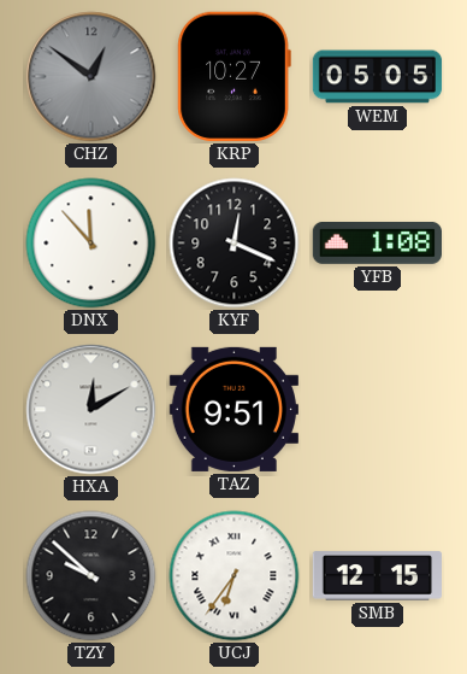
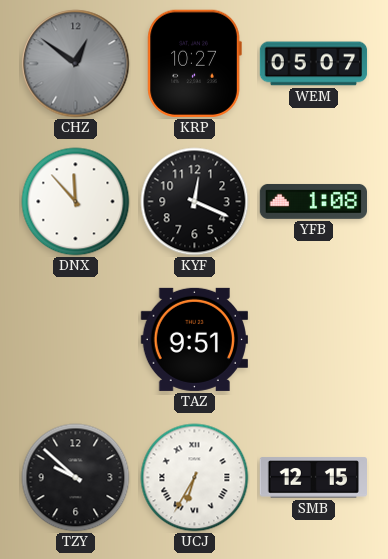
WEM: 05:05 -> 05:07 (314, 64)
HXA: 12:10 -> none (91, 410)
UCJ: 6:36 -> 6:35 (195, 478)
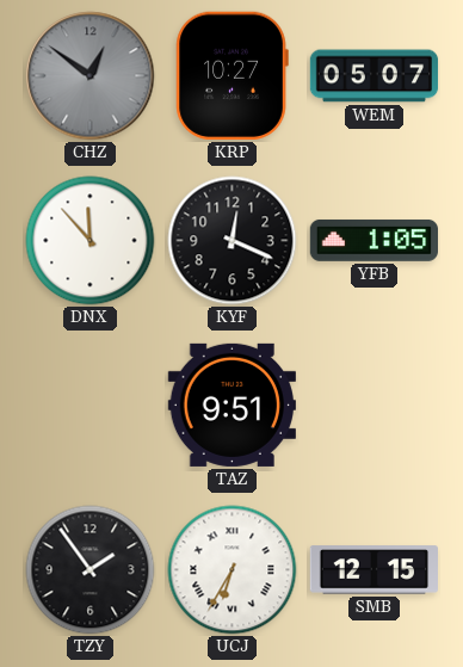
YFB: 1:08 -> 1:05 (374, 240)
TZY: 9:52 -> 1:54 (91, 570)
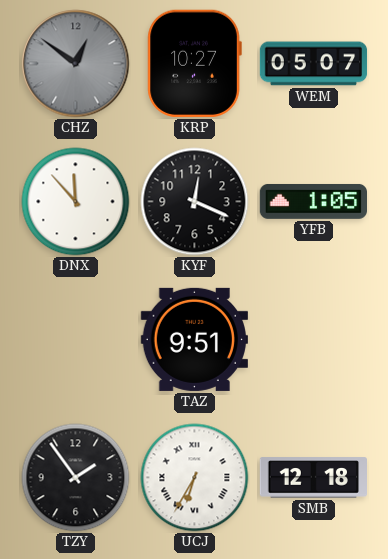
SMB: 12:15 -> 12:18 (313, 478)
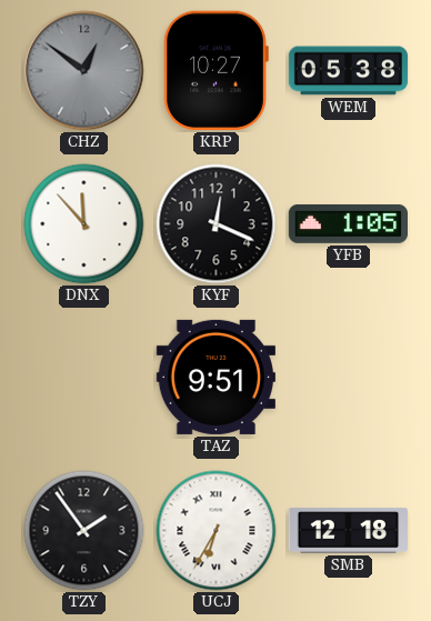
WEM: 05:07 -> 05:38 (349, 71)
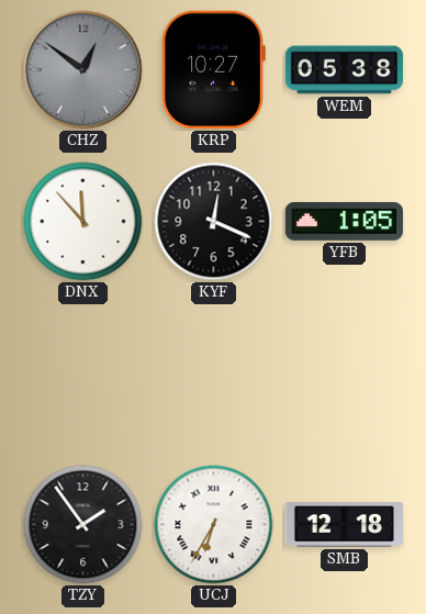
TAZ: 9:51 -> none (215, 377)
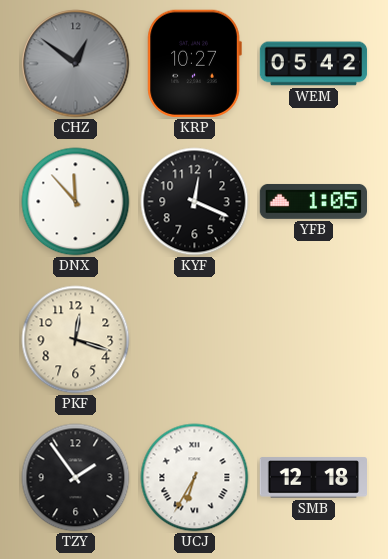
WEM: 05:38 -> 05:42 (314, 64)
PKF: none -> 12:18 (76, 340)
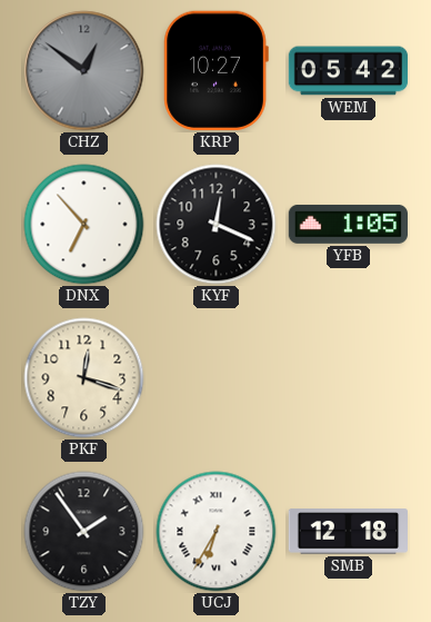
DNX: 11:53 -> 6:53 (84, 225)
